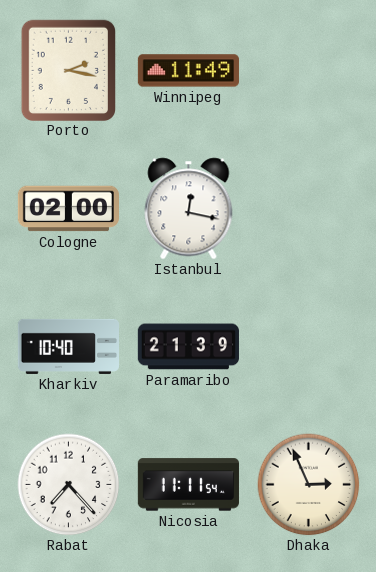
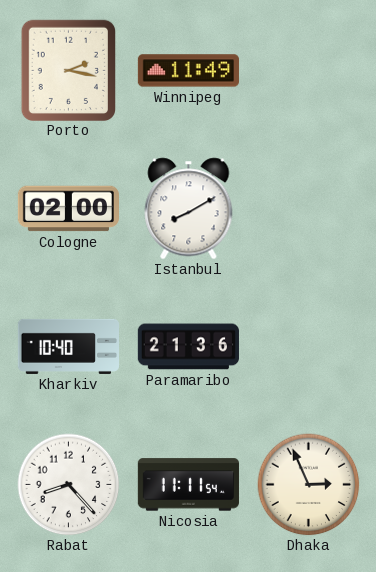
Istanbul: 12:17 -> 8:10 (189, 209)
Paramaribo: 21:39 -> 21:36 (188, 347)
Rabat: 7:23 -> 8:23 (69, 485)
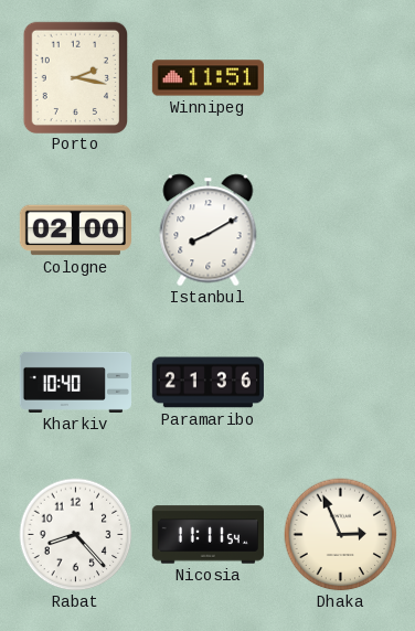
Winnipeg: 11:49 -> 11:51 (208, 78)
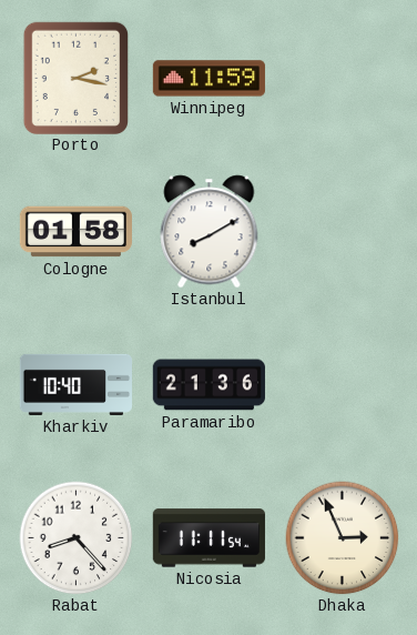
Winnipeg: 11:51 -> 11:59 (208, 79)
Cologne: 02:00 -> 01:58 (75, 232)
